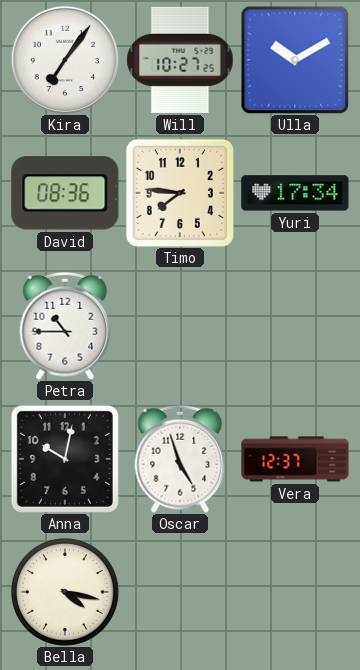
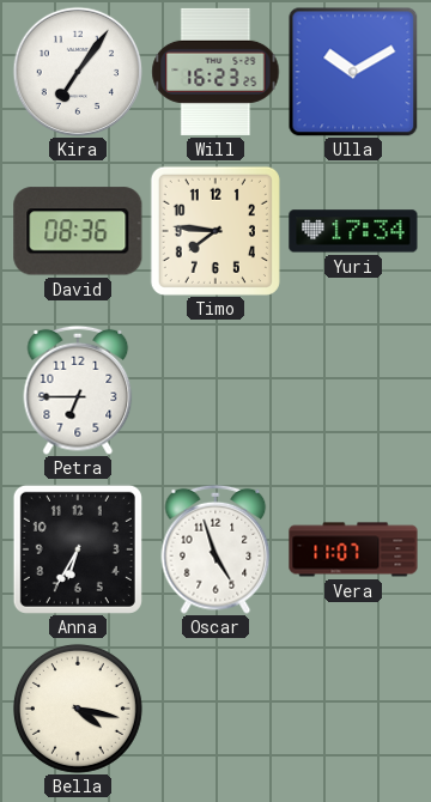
Will: 10:27 -> 16:23 (215, 72)
Petra: 10:45 -> 6:45 (78, 390)
Anna: 10:02 -> 6:35 (78, 549)
Vera: 12:37 -> 11:07 (353, 549)
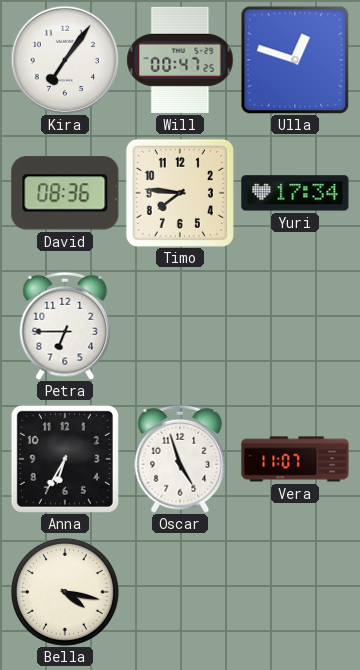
Will: 16:23 -> 00:47 (180, 60)
Ulla: 10:10 -> 12:48 (295, 60)
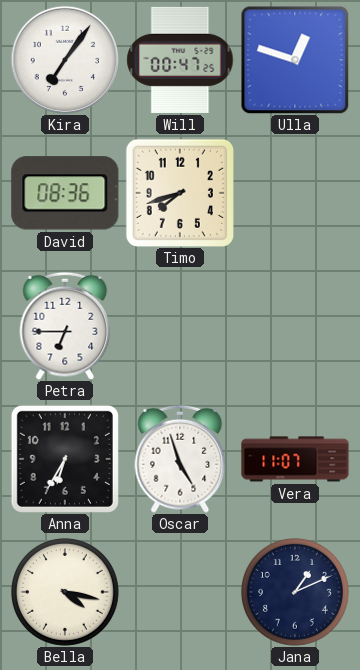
Timo: 7:46 -> 7:42 (180, 193)
Yuri: 17:34 -> none (295, 193)
Jana: none -> 1:11 (295, 592)
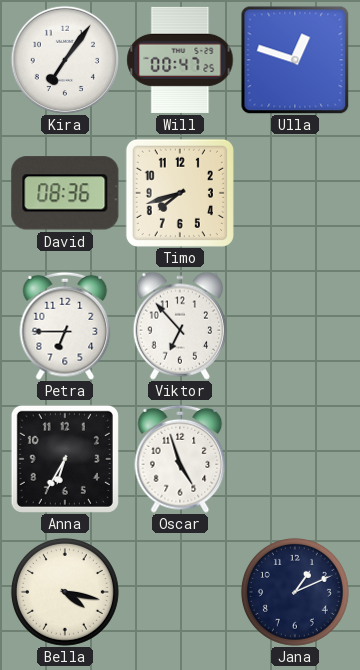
Viktor: none -> 6:53 (180, 326)
Vera: 11:07 -> none (295, 459)
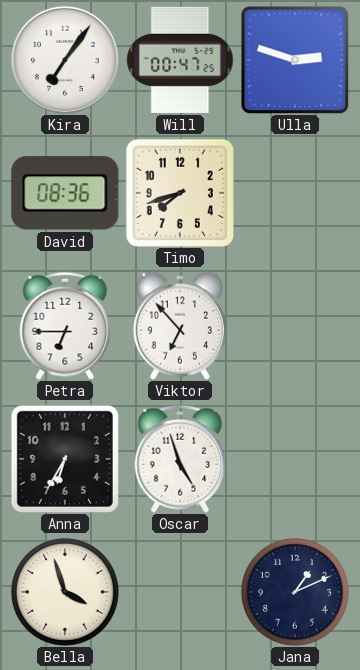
Ulla: 12:48 -> 2:48 (295, 60)
Bella: 4:17 -> 3:57 (65, 592)
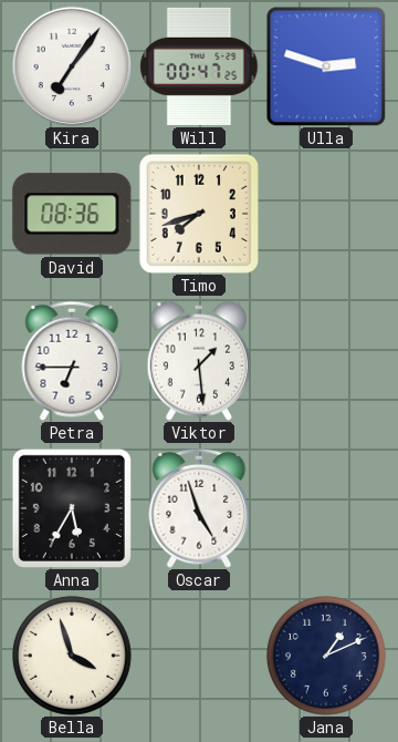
Viktor: 6:53 -> 1:29 (199, 361)
Anna: 6:35 -> 5:35 (72, 508)
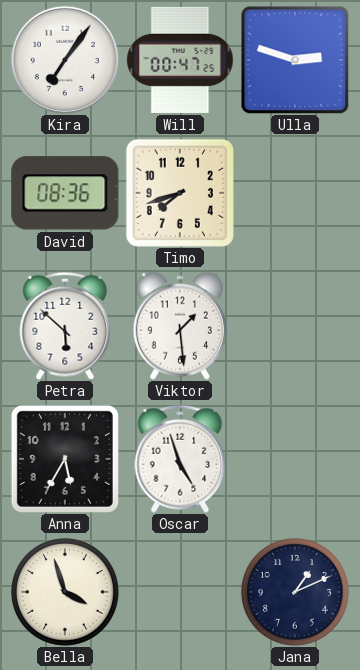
Petra: 6:45 -> 5:52 (65, 326)
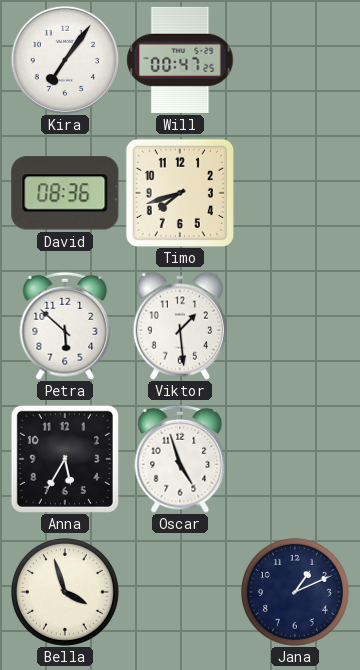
Ulla: 2:48 -> none (295, 60)
